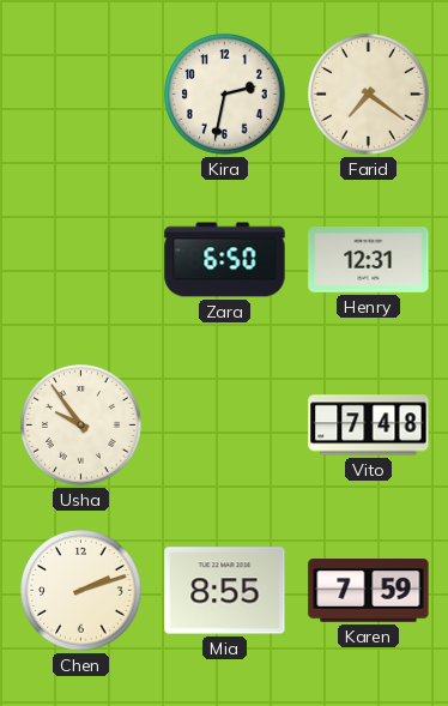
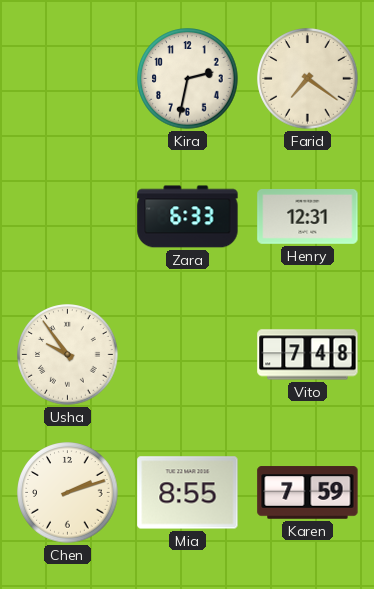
Zara: 6:50 -> 6:33 (188, 217)
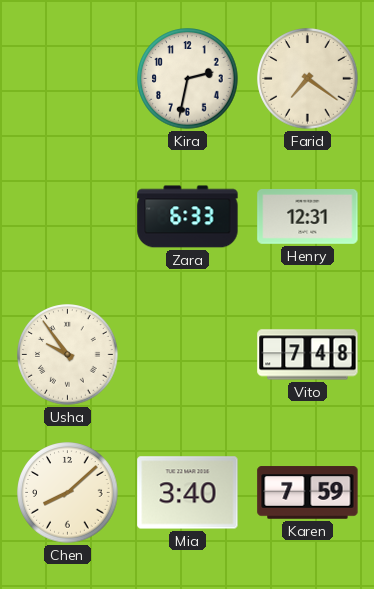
Chen: 2:12 -> 8:08 (68, 493)
Mia: 8:55 -> 3:40 (188, 493)
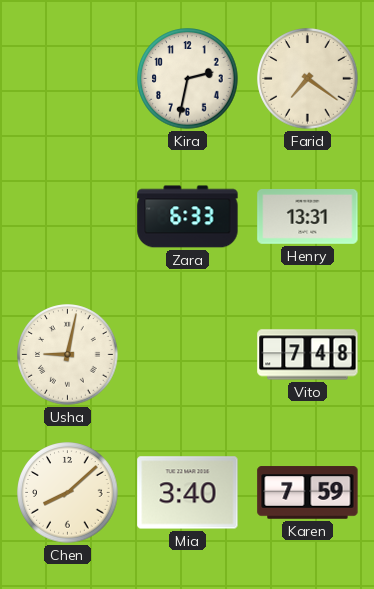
Henry: 12:31 -> 13:31 (308, 217)
Usha: 9:54 -> 9:02 (68, 355)
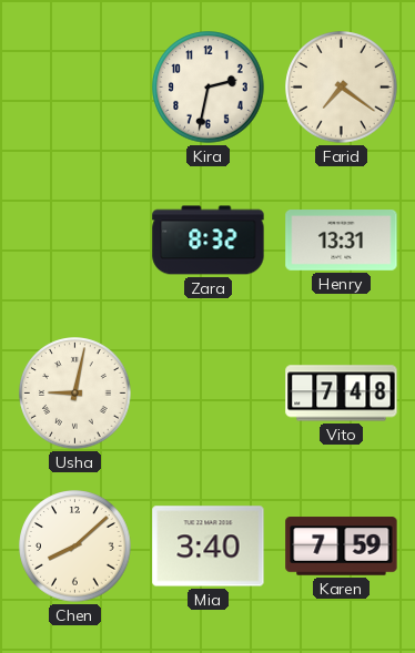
Zara: 6:33 -> 8:32 (209, 241)
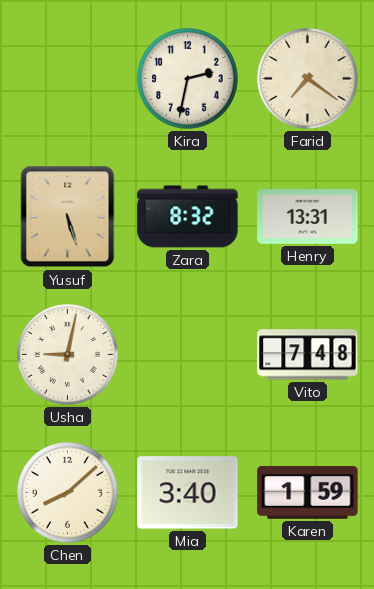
Yusuf: none -> 5:27 (68, 217)
Karen: 7:59 -> 1:59 (308, 493)
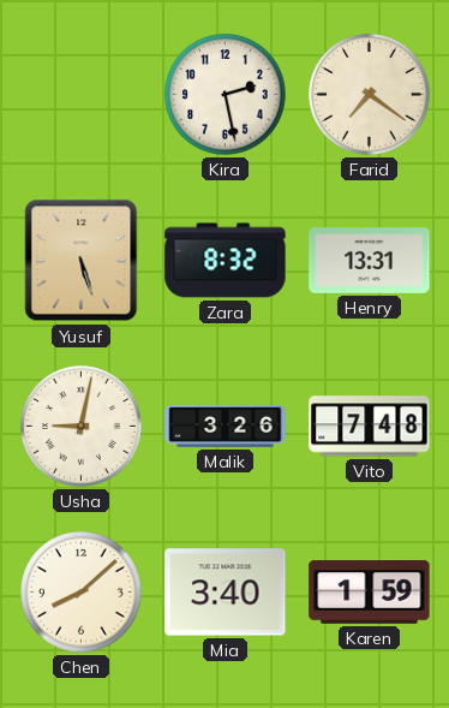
Kira: 2:32 -> 2:28 (226, 95)
Malik: none -> 3:26 (226, 426)
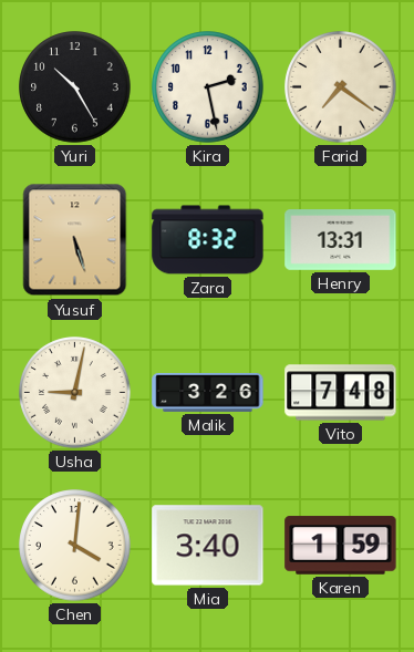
Yuri: none -> 10:25 (75, 87)
Chen: 8:08 -> 4:01 (75, 546)
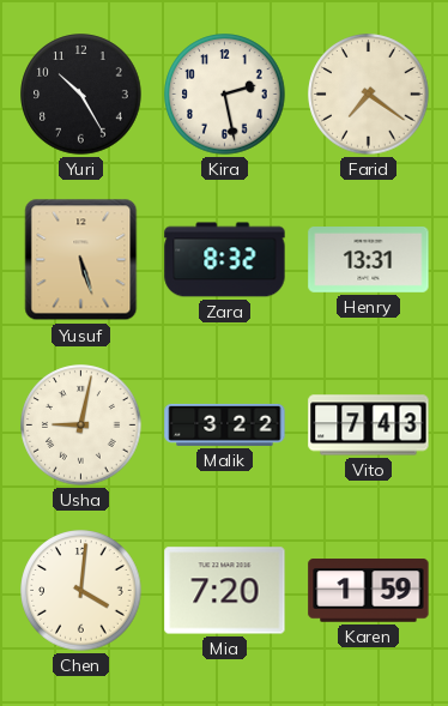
Malik: 3:26 -> 3:22 (225, 424)
Vito: 7:48 -> 7:43 (369, 426)
Mia: 3:40 -> 7:20 (225, 591)
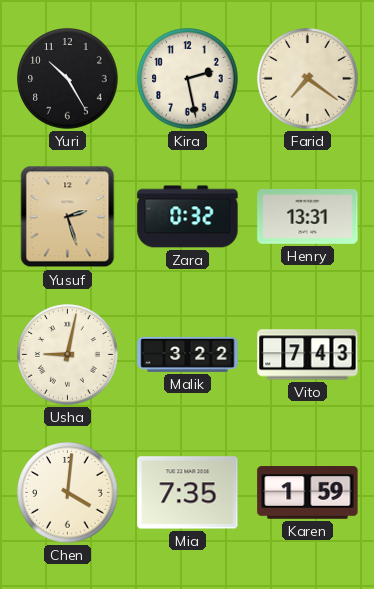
Yusuf: 5:27 -> 2:27 (68, 217)
Zara: 8:32 -> 0:32 (188, 217)
Mia: 7:20 -> 7:35 (188, 493)
